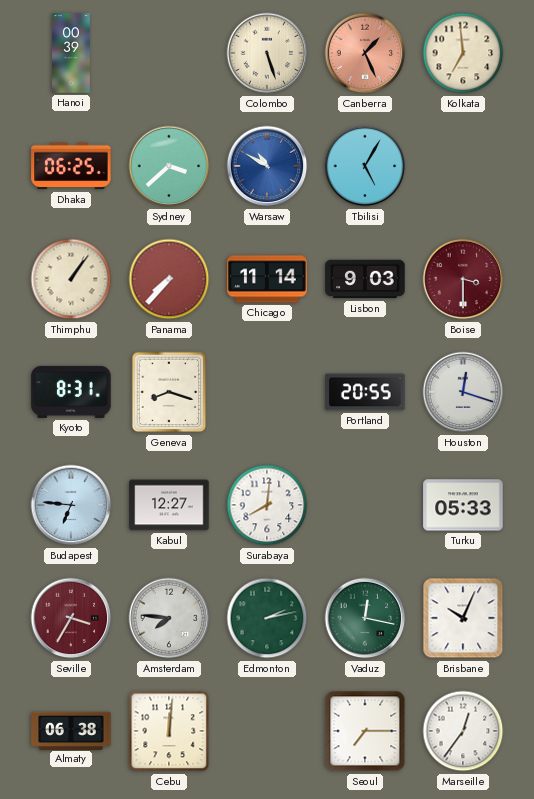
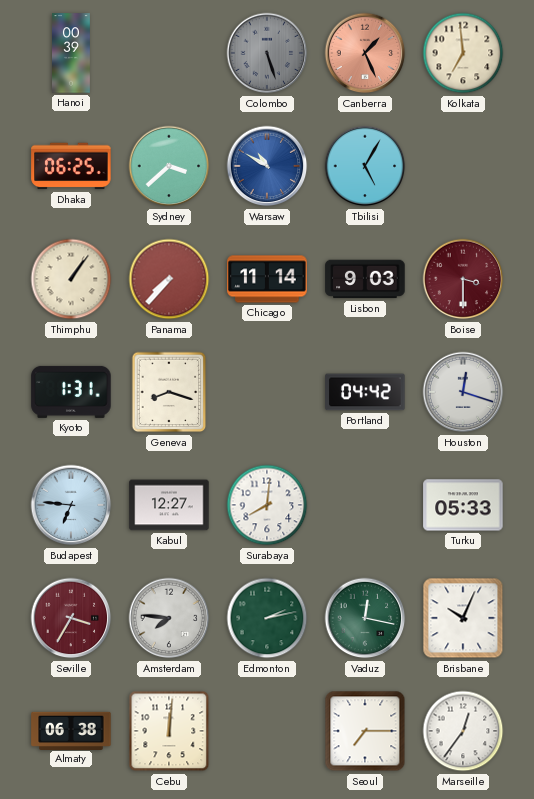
Colombo dial: cream -> grey (267, 53)
Kyoto: 8:31 -> 1:31 (71, 392)
Portland: 20:55 -> 04:42 (365, 392)
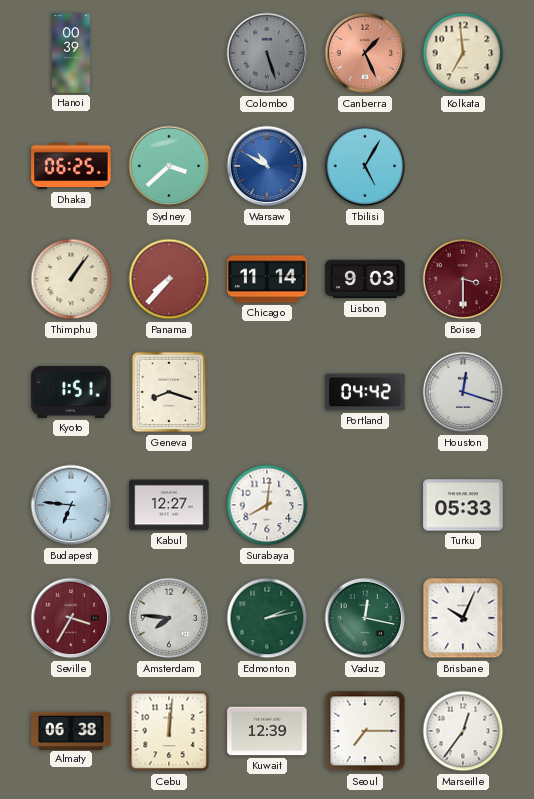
Kyoto: 1:31 -> 1:51 (71, 392)
Kuwait: none -> 12:39 (267, 731)
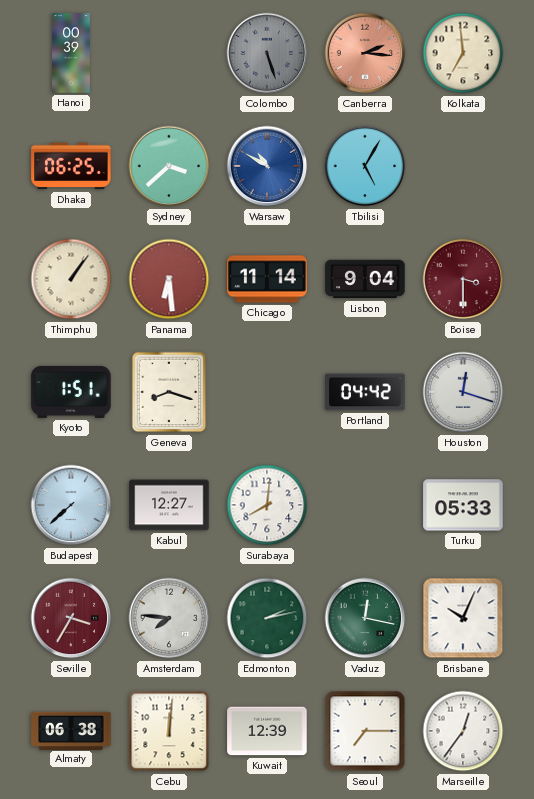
Canberra: 1:26 -> 2:16 (365, 53)
Panama: 7:37 -> 6:29 (169, 279)
Lisbon: 9:03 -> 9:04 (365, 279)
Budapest: 6:46 -> 7:38 (71, 505)
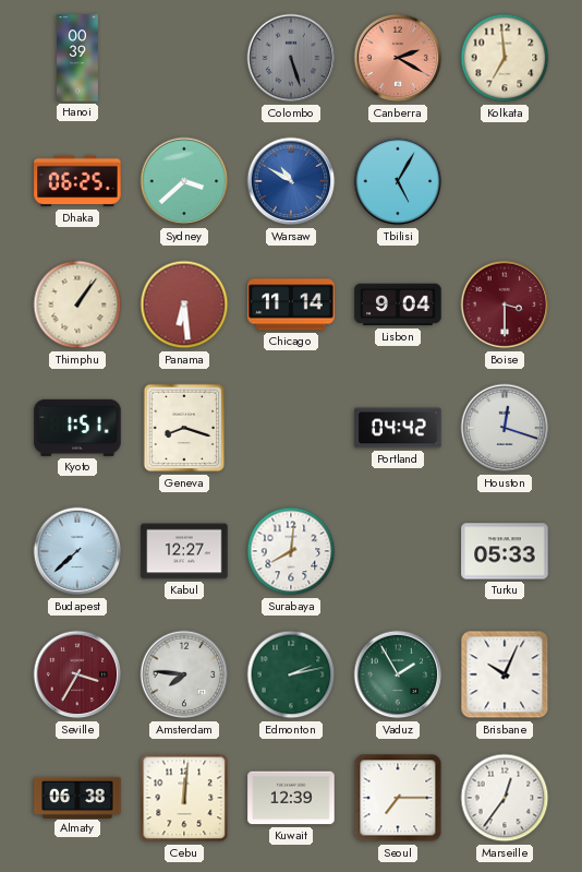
Canberra: 2:16 -> 2:20 (398, 58)
Vaduz: 12:17 -> 1:55 (398, 674)
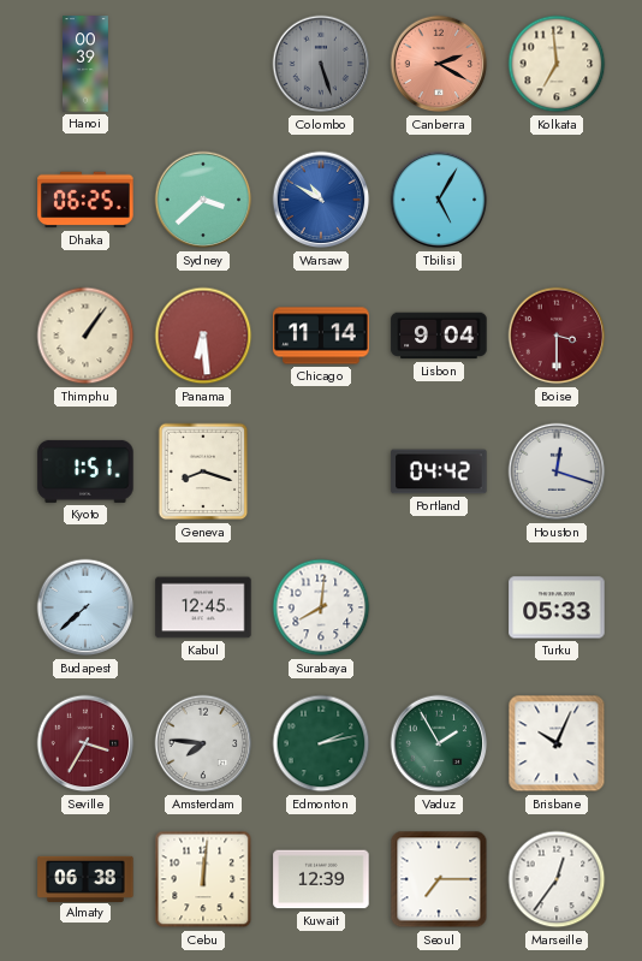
Kabul: 12:27 -> 12:45 (203, 607)
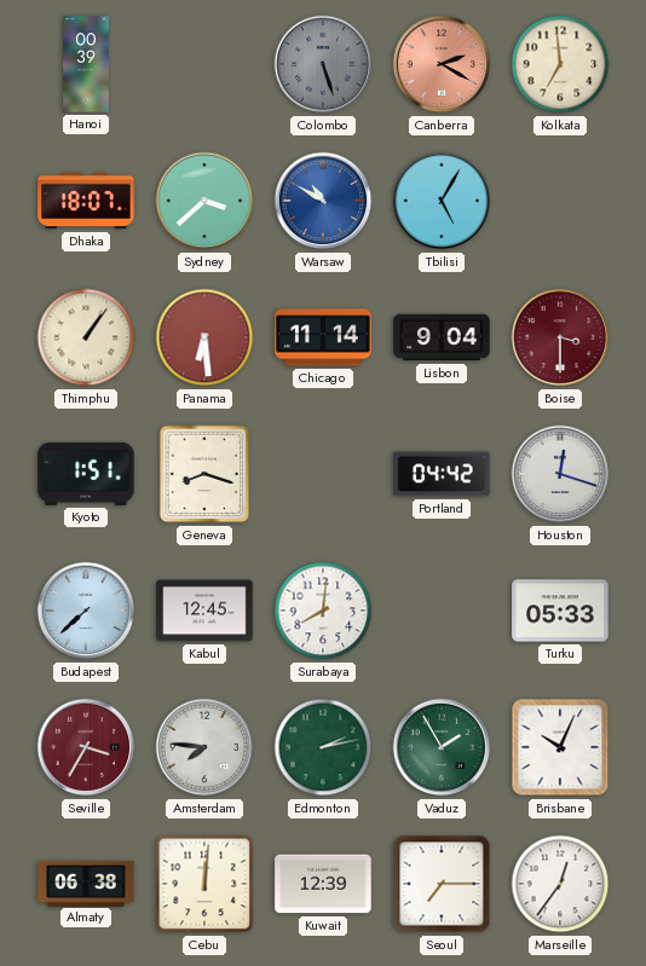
Dhaka: 06:25 -> 18:07 (86, 201)
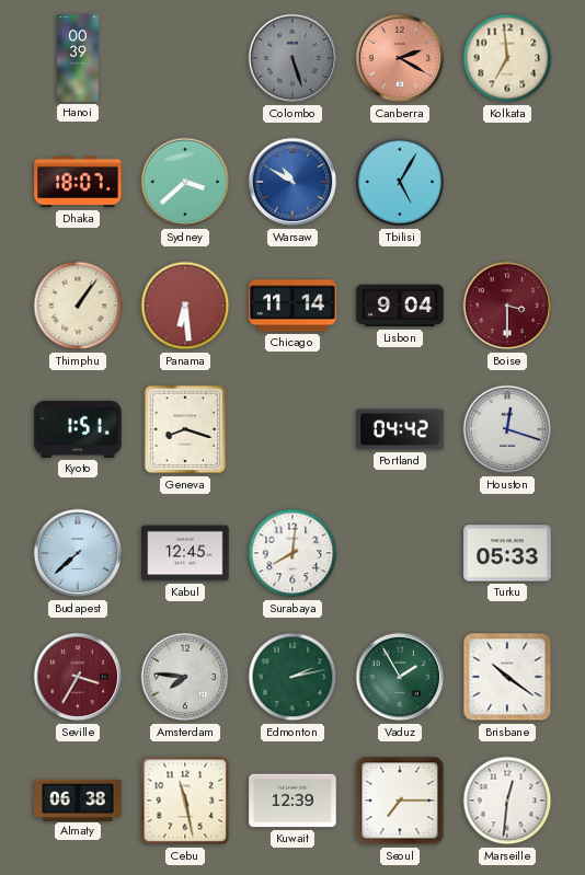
Brisbane: 10:04 -> 10:21 (507, 677)
Cebu: 12:01 -> 11:28 (185, 801)
Marseille: 12:36 -> 12:31 (507, 801)
